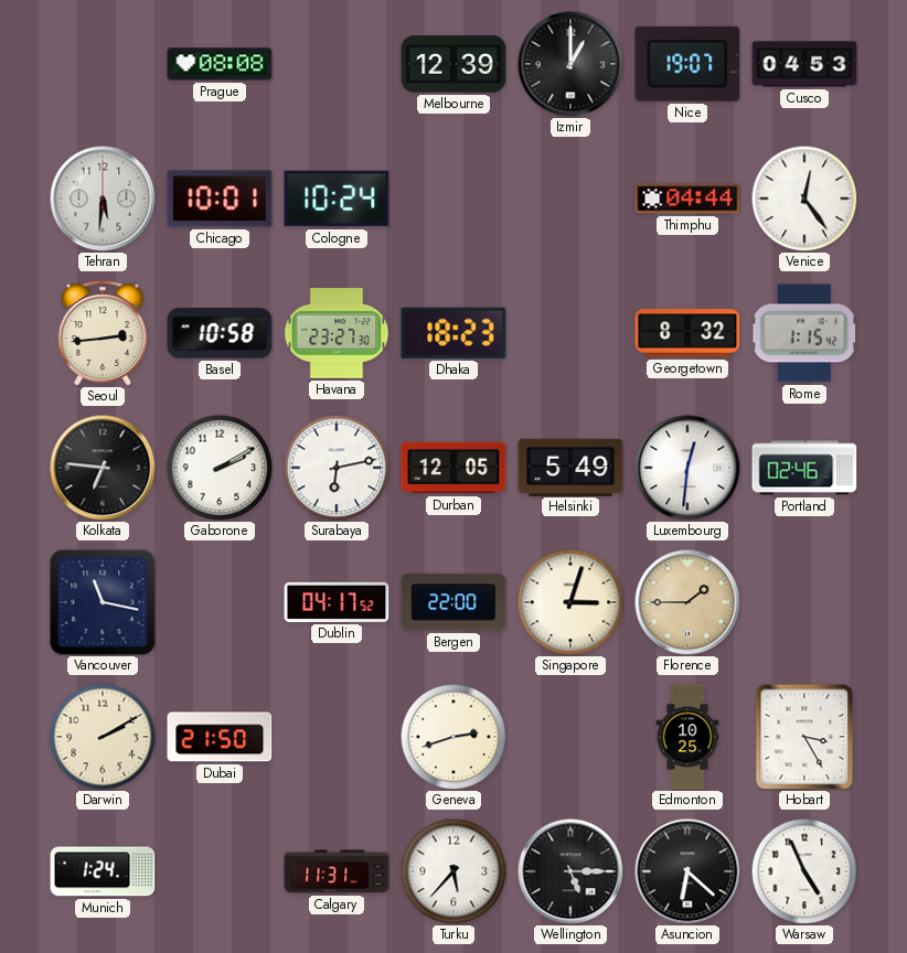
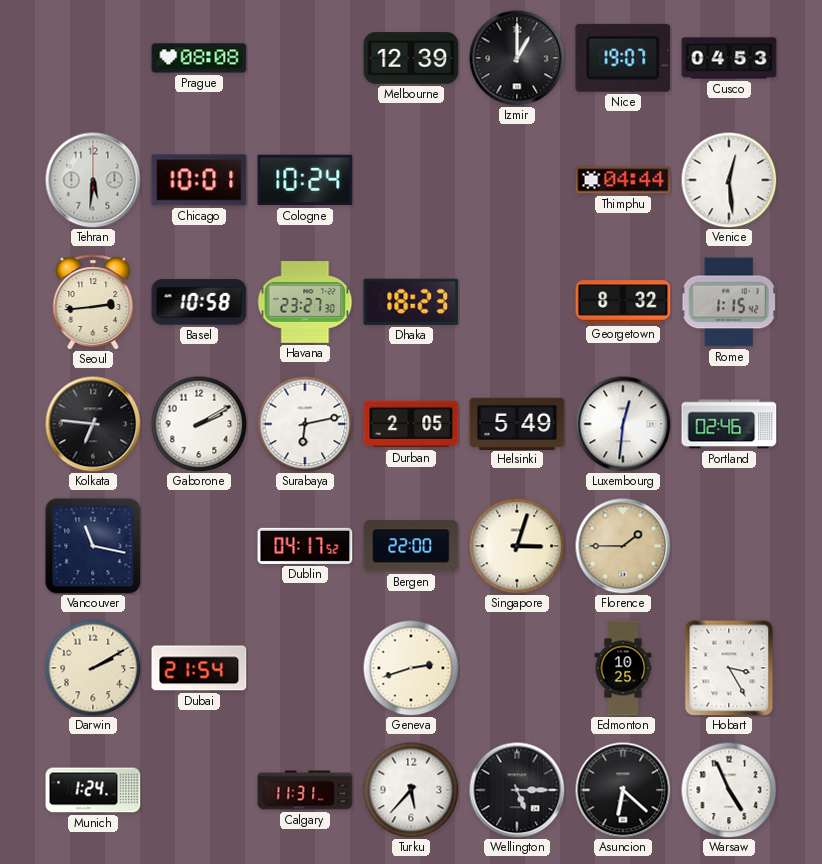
Venice: 12:24 -> 12:29 (729, 180)
Durban: 12:05 -> 2:05 (411, 424)
Dubai: 21:50 -> 21:54 (199, 668)
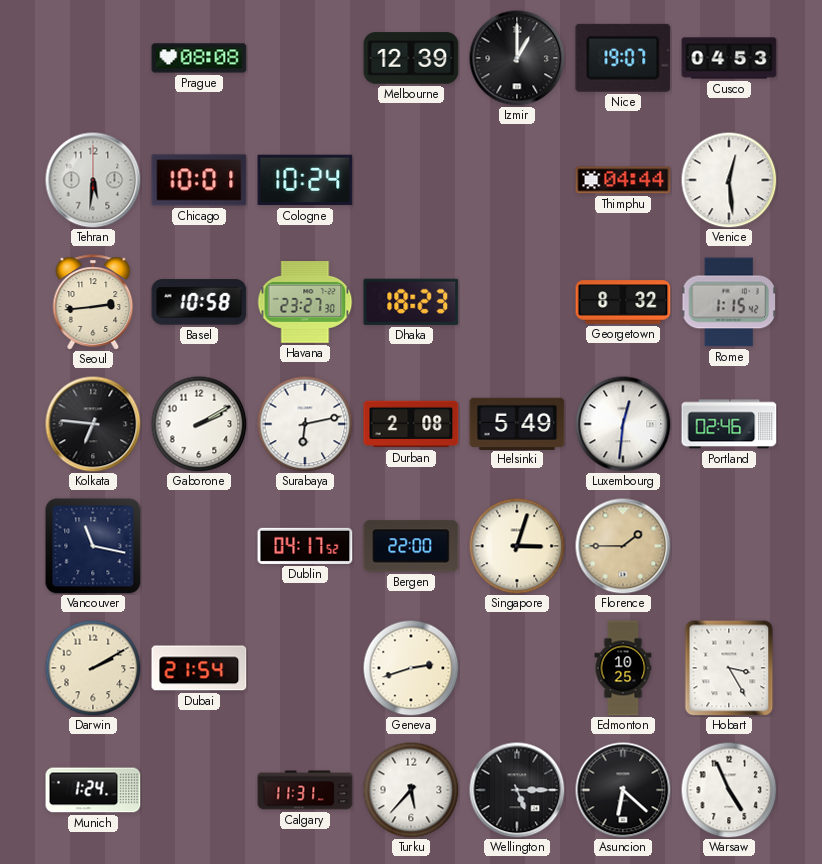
Durban: 2:05 -> 2:08 (411, 424)
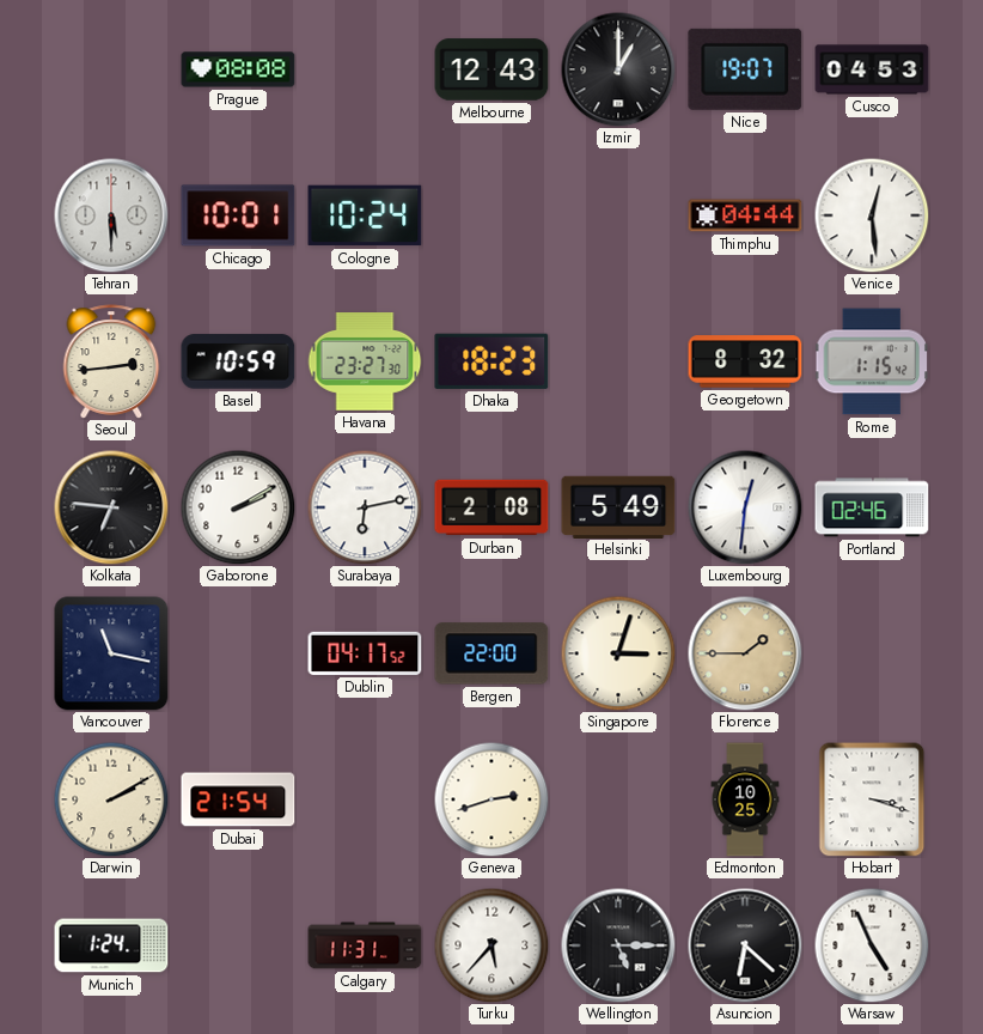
Melbourne: 12:39 -> 12:43 (491, 69)
Tehran: 5:31 -> 5:30 (111, 215)
Basel: 10:58 -> 10:59 (238, 361)
Hobart: 3:25 -> 3:18 (872, 799)
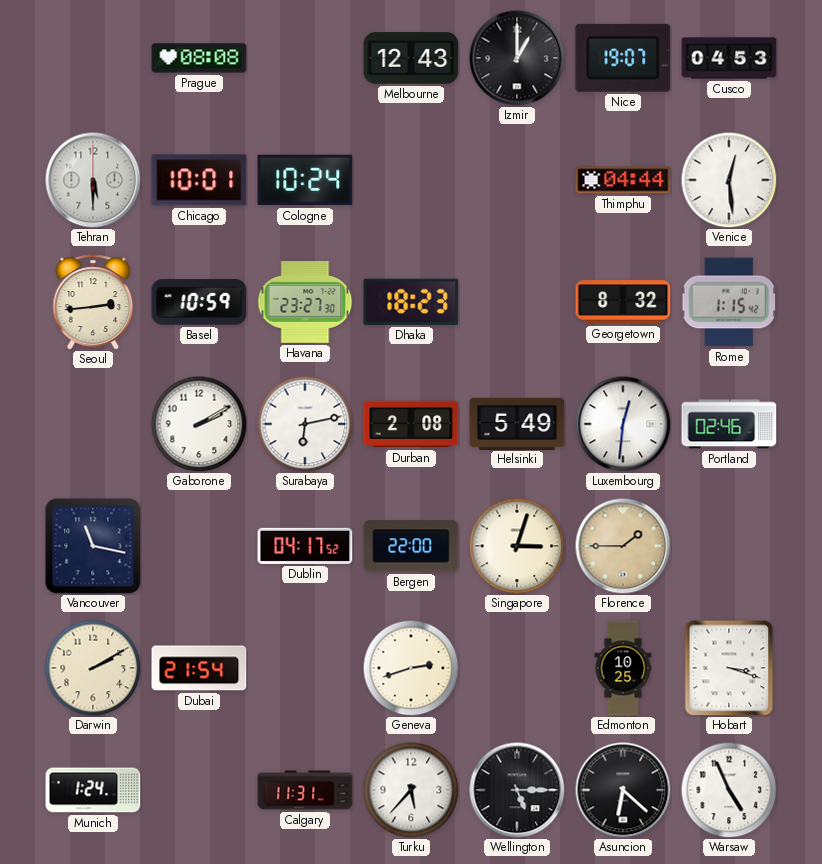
Kolkata: 6:46 -> none (111, 507)
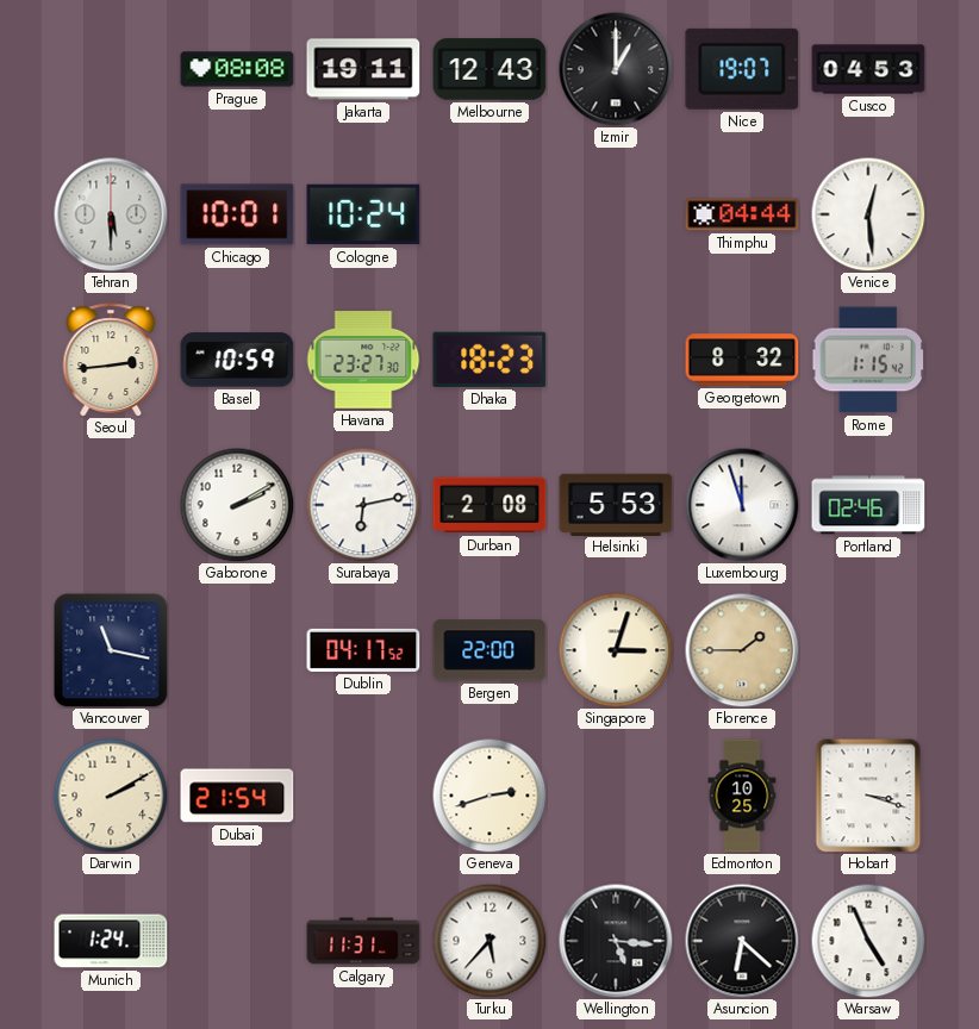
Jakarta: none -> 19:11 (363, 69)
Helsinki: 5:49 -> 5:53 (616, 504)
Luxembourg: 12:31 -> 11:57 (742, 505)
Wellington: 5:15 -> 5:16 (616, 941)
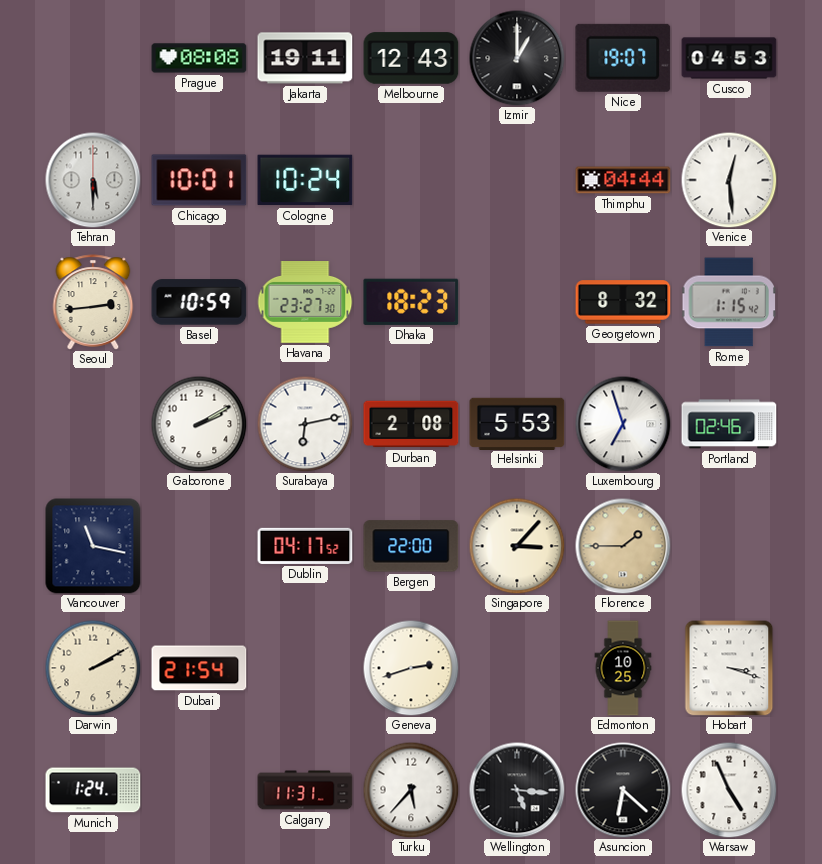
Luxembourg: 11:57 -> 6:57 (623, 424)
Singapore: 3:03 -> 3:07 (517, 546)
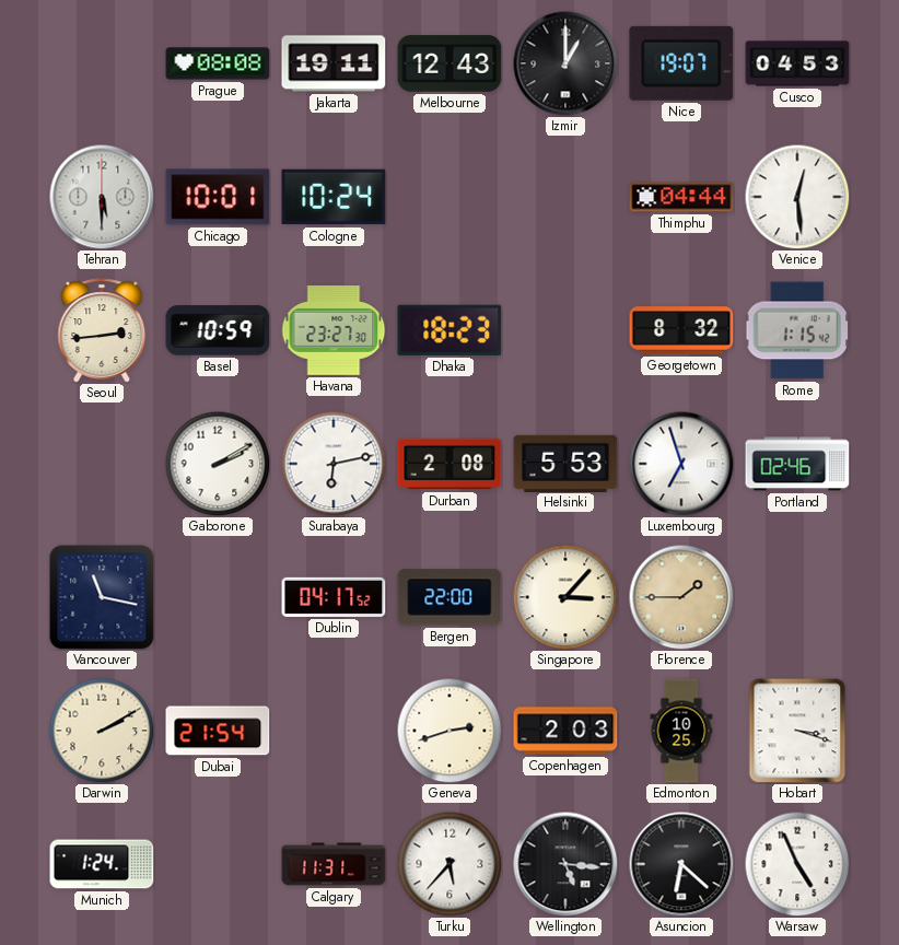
Copenhagen: none -> 2:03 (565, 731)
